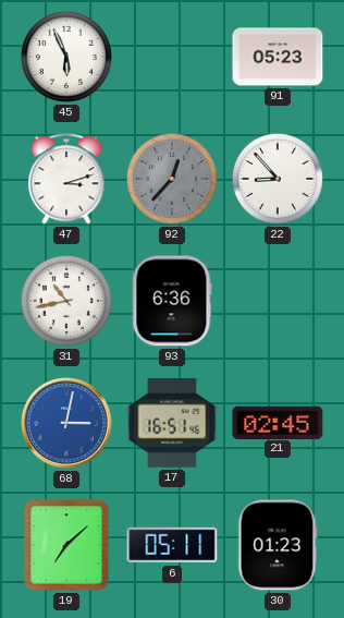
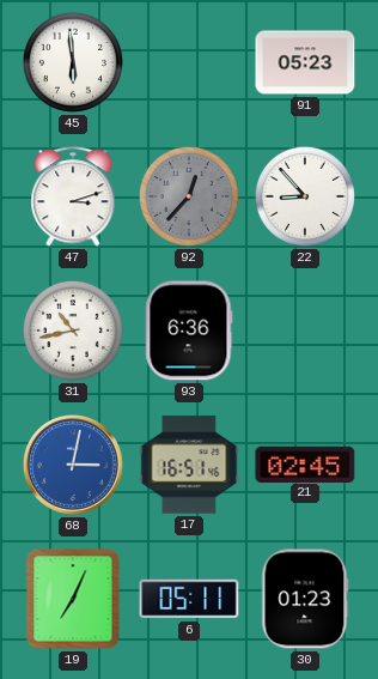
45: 5:56 -> 5:59 (73, 62)
19: 7:08 -> 7:04 (73, 599)
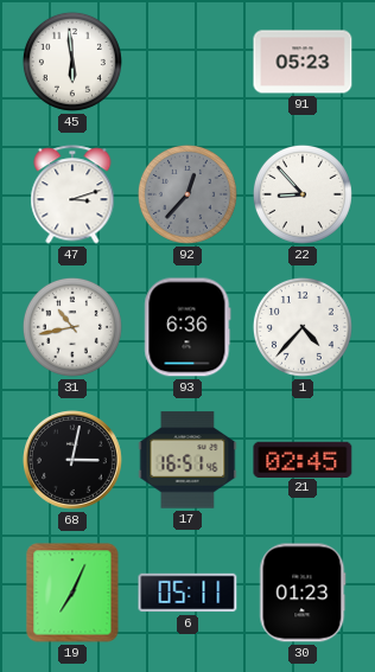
1: none -> 4:37 (303, 327)
68 dial: blue -> black (74, 461)
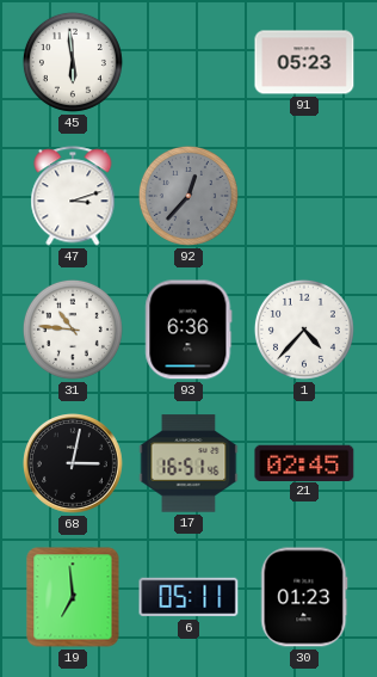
22: 8:53 -> none (303, 194)
31: 10:43 -> 10:46 (73, 330)
19: 7:04 -> 6:59 (73, 597)
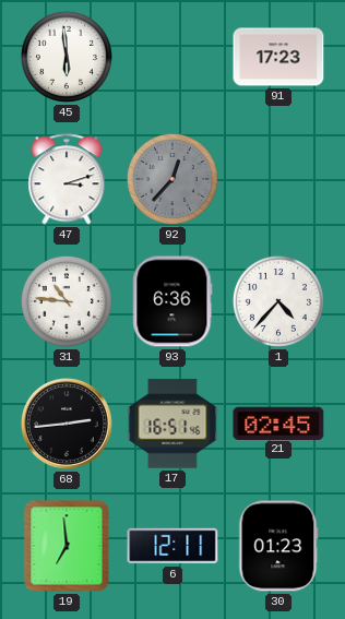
91: 05:23 -> 17:23 (278, 57)
68: 3:02 -> 2:44 (68, 425)
6: 05:11 -> 12:11 (172, 546)
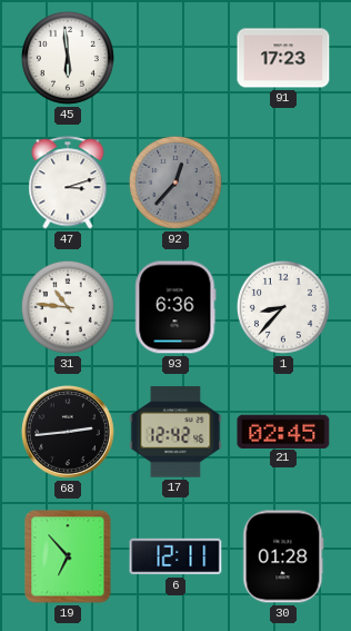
1: 4:37 -> 8:37 (283, 307)
17: 16:51 -> 12:42 (175, 432)
19: 6:59 -> 6:53 (68, 556)
30: 01:23 -> 01:28 (283, 556)
